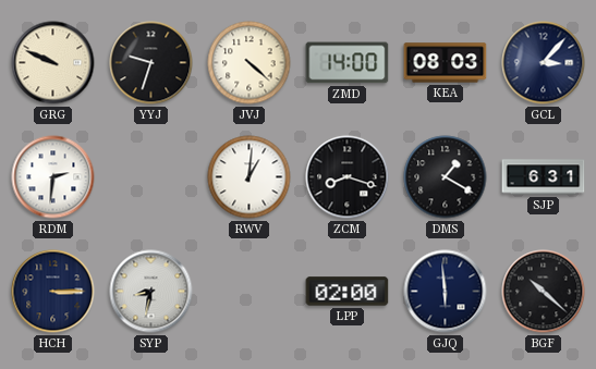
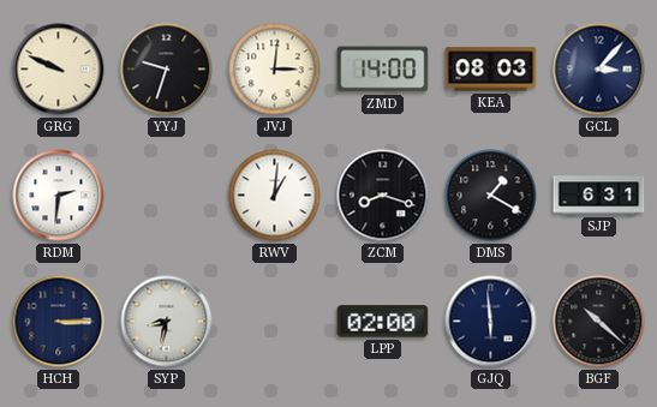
JVJ: 4:22 -> 3:01 (275, 70)
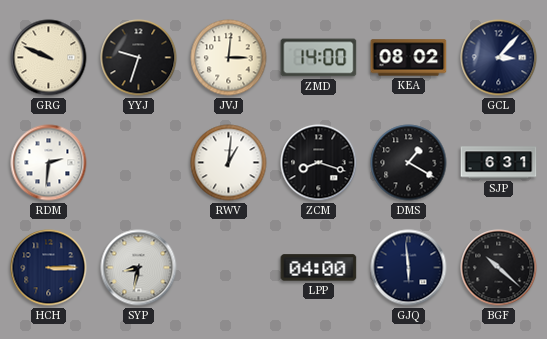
KEA: 08:03 -> 08:02 (409, 58)
LPP: 02:00 -> 04:00 (319, 268)
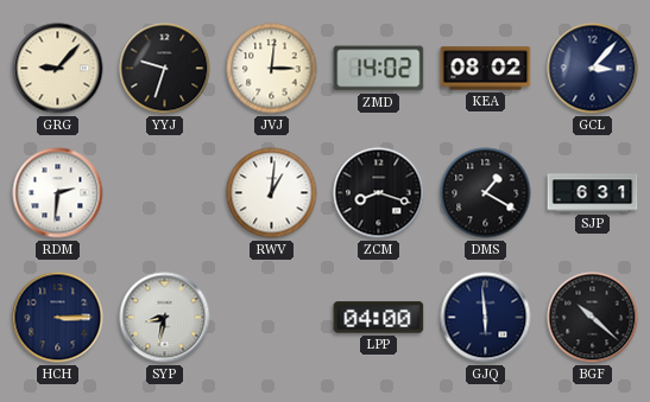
GRG: 9:49 -> 9:07 (58, 69)
ZMD: 14:00 -> 14:02 (379, 69)
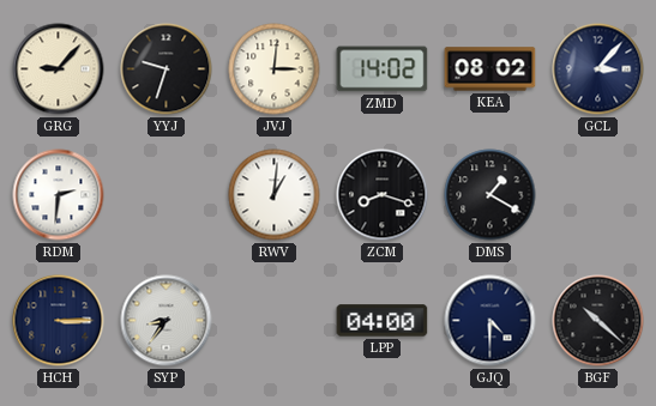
SJP: 6:31 -> none (593, 193)
SYP: 8:32 -> 8:36 (167, 321)
GJQ: 5:59 -> 4:30 (491, 321)
